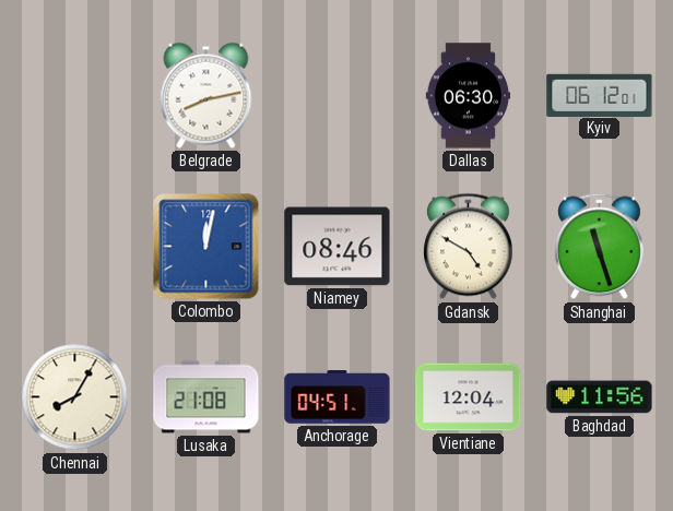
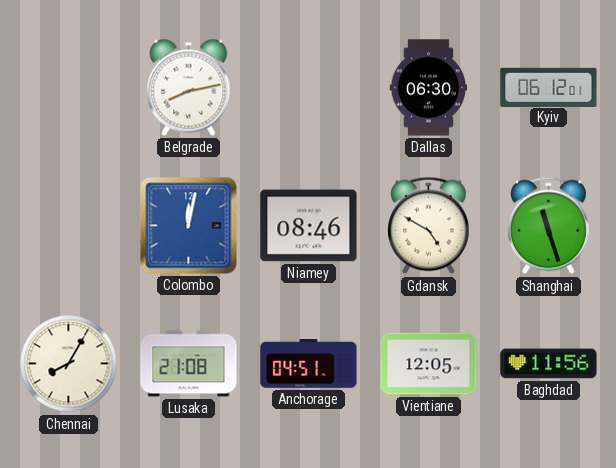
Vientiane: 12:04 -> 12:05 (429, 364)
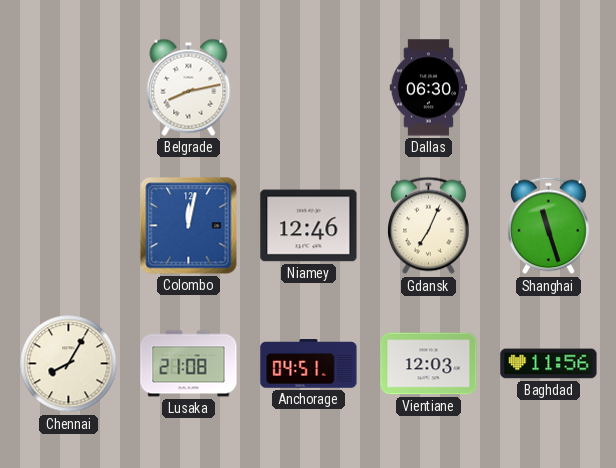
Kyiv: 06:12 -> none (549, 87)
Niamey: 08:46 -> 12:46 (309, 226)
Gdansk: 4:50 -> 7:04 (429, 226)
Vientiane: 12:05 -> 12:03 (429, 364)
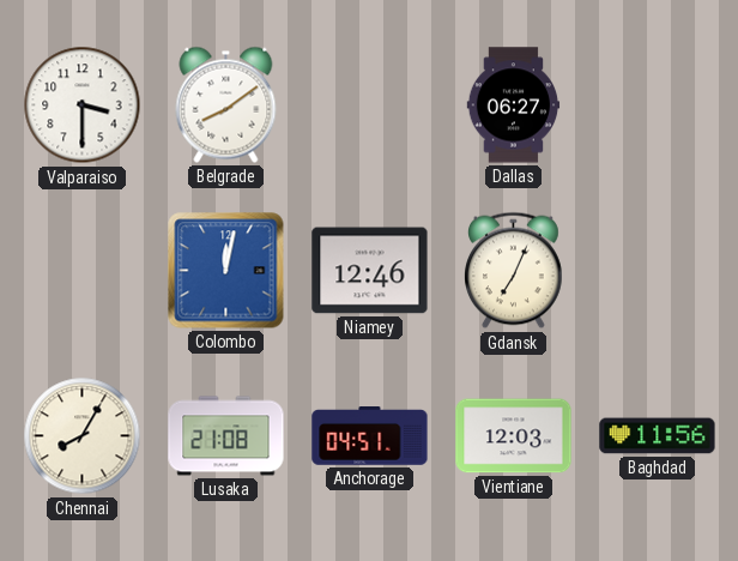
Valparaiso: none -> 3:30 (83, 105)
Belgrade: 8:13 -> 8:09 (226, 104)
Dallas: 06:30 -> 06:27 (514, 105)
Shanghai: 11:27 -> none (549, 226)
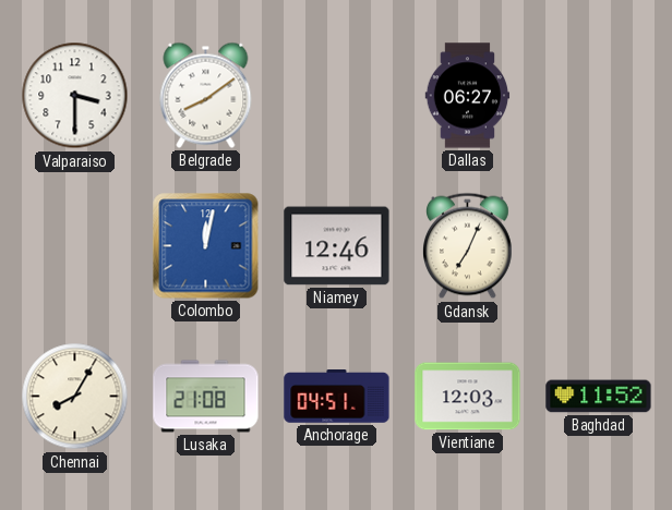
Baghdad: 11:56 -> 11:52 (599, 397)
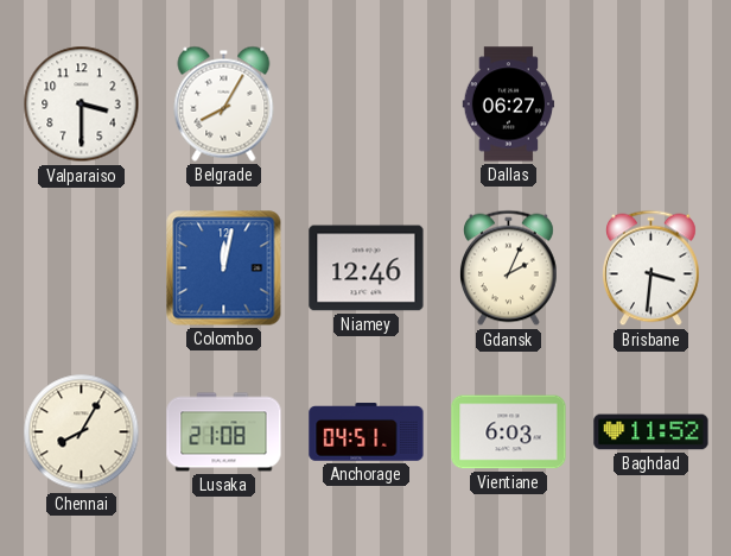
Belgrade: 8:09 -> 8:05 (224, 103)
Gdansk: 7:04 -> 2:04 (509, 268)
Brisbane: none -> 3:31 (651, 268)
Vientiane: 12:03 -> 6:03 (509, 432)
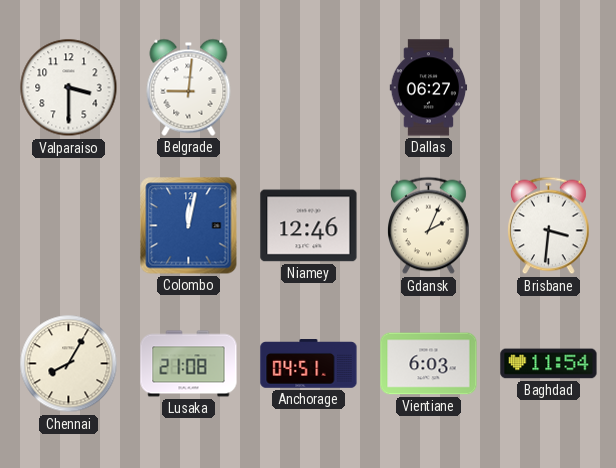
Belgrade: 8:05 -> 9:01 (189, 87)
Baghdad: 11:52 -> 11:54 (549, 364)
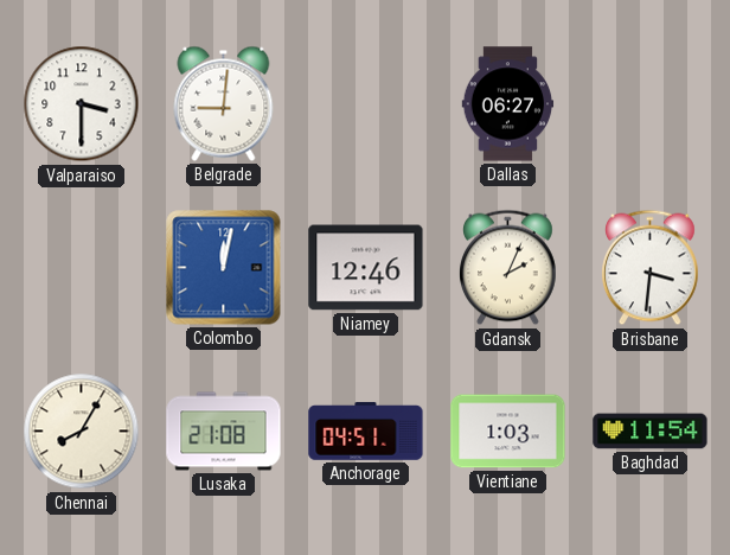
Vientiane: 6:03 -> 1:03 (508, 432)
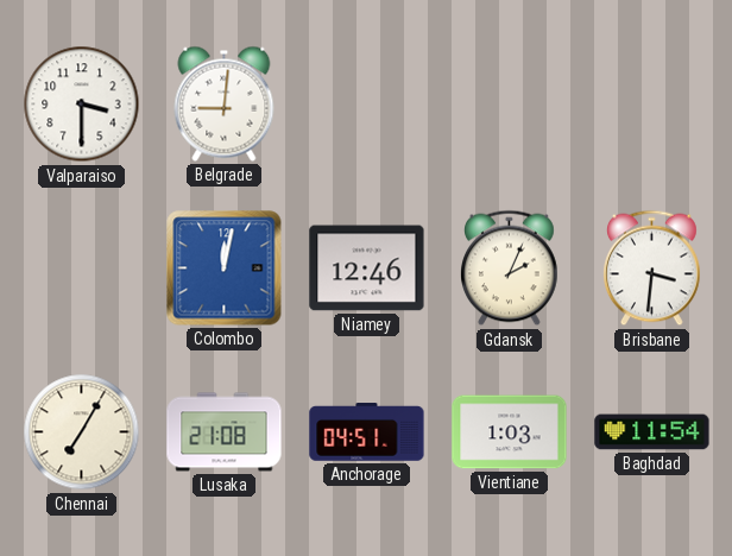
Dallas: 06:27 -> none (508, 104)
Chennai: 8:05 -> 7:05 (82, 432)
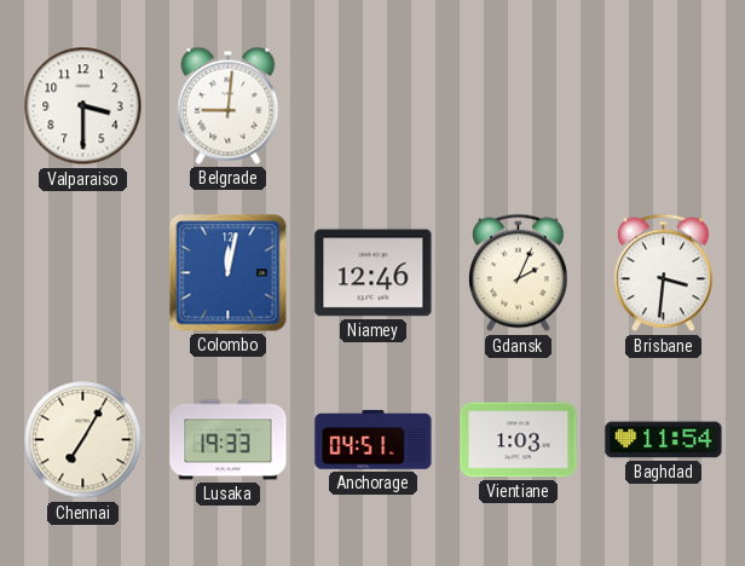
Lusaka: 21:08 -> 19:33 (229, 440)
